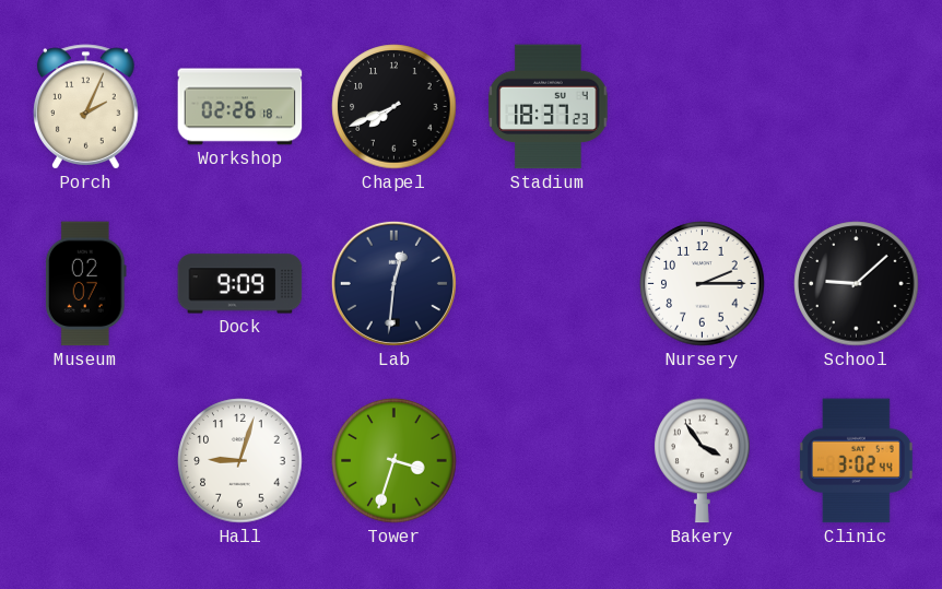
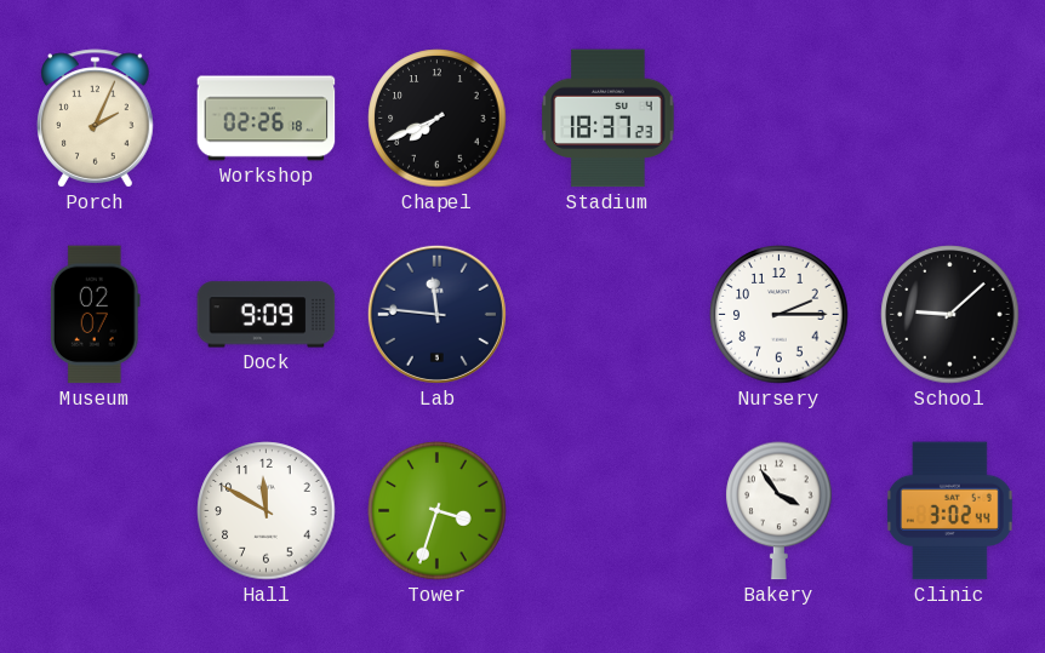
Lab: 12:31 -> 11:46 (436, 314)
Hall: 9:03 -> 11:50 (267, 511)
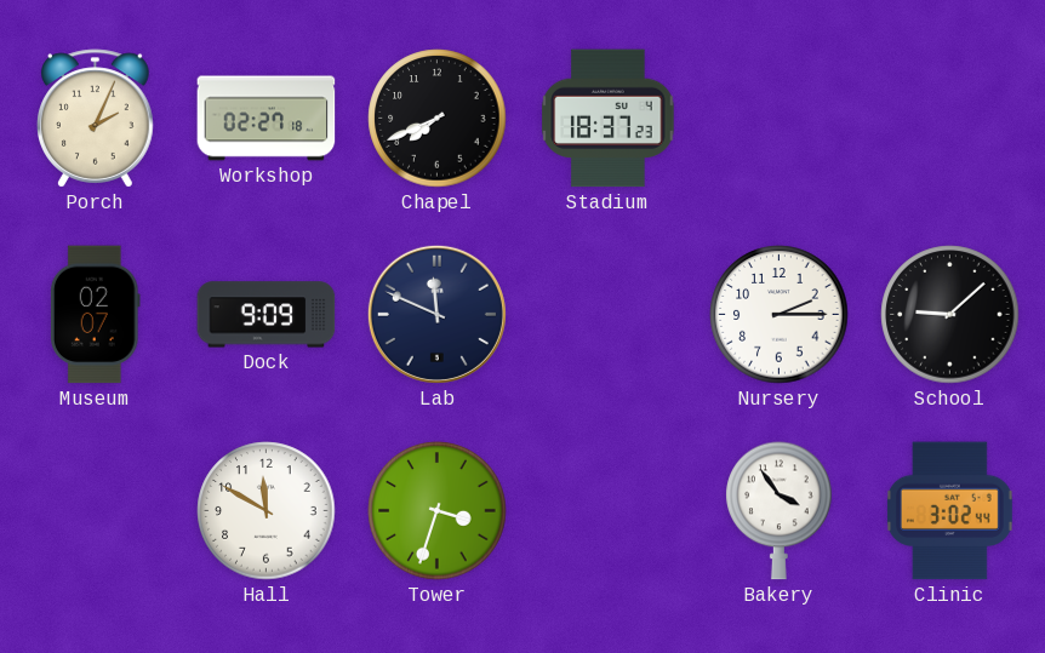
Workshop: 02:26 -> 02:27 (267, 119)
Lab: 11:46 -> 11:49 (436, 314)
